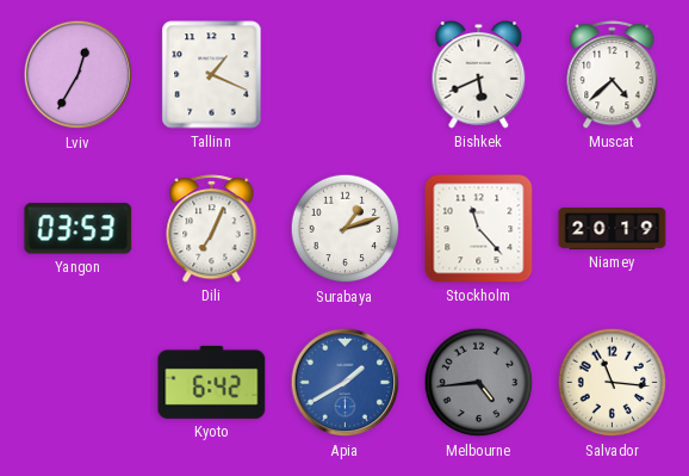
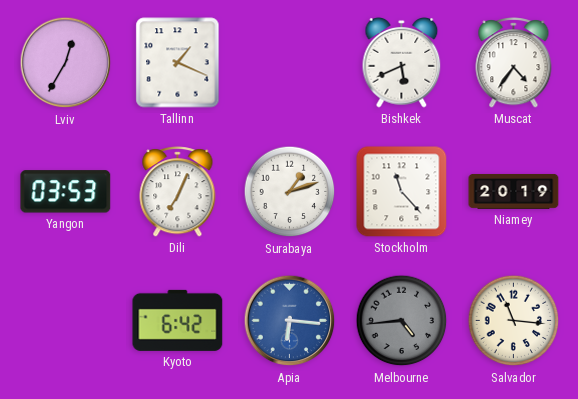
Muscat: 4:38 -> 4:36 (514, 63)
Apia: 1:40 -> 6:16 (290, 321)
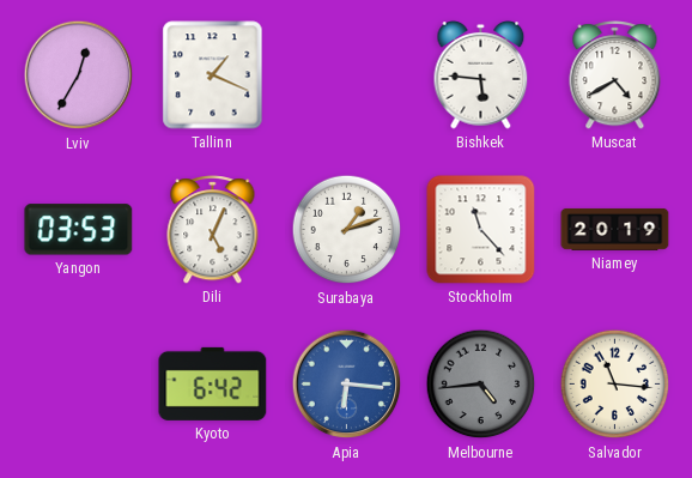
Bishkek: 5:41 -> 5:46 (481, 75)
Muscat: 4:36 -> 4:40 (615, 75)
Dili: 7:04 -> 5:04 (213, 230)
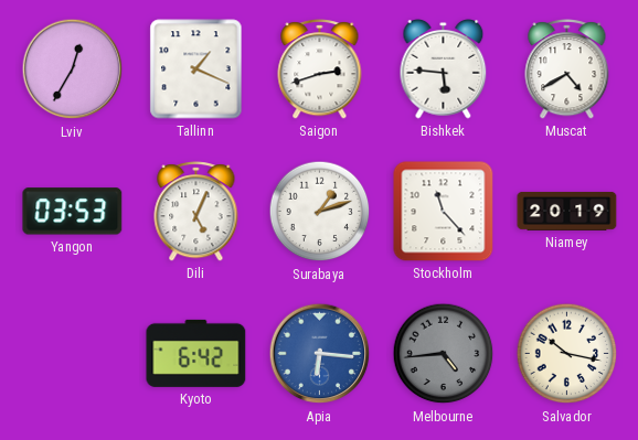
Saigon: none -> 2:42 (320, 69)
Salvador: 11:16 -> 10:17 (567, 354)
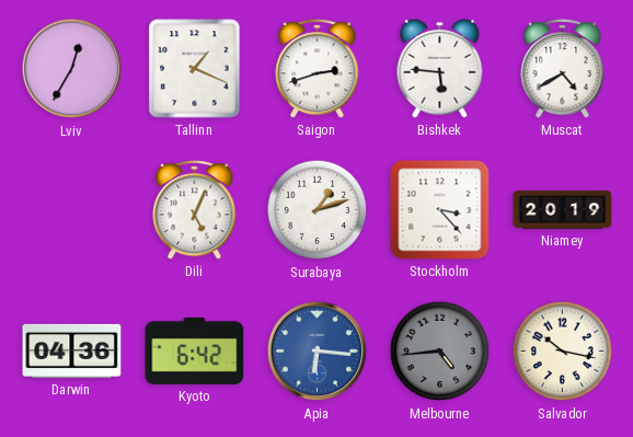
Yangon: 03:53 -> none (73, 212)
Stockholm: 11:23 -> 3:23 (440, 210)
Darwin: none -> 04:36 (72, 350)
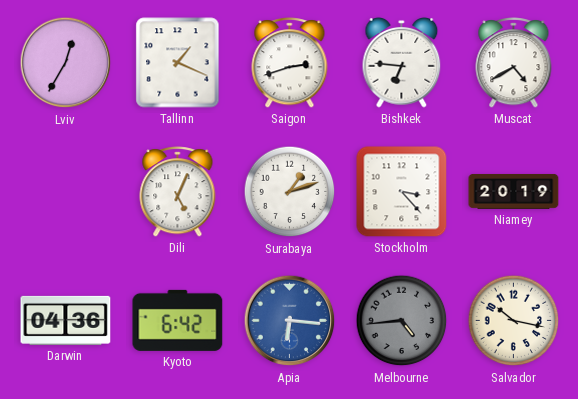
Bishkek: 5:46 -> 6:46 (402, 63)
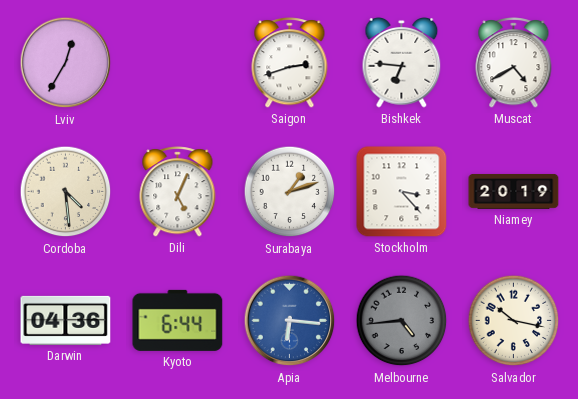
Tallinn: 1:19 -> none (178, 63)
Cordoba: none -> 4:29 (66, 192)
Kyoto: 6:42 -> 6:44 (178, 320)
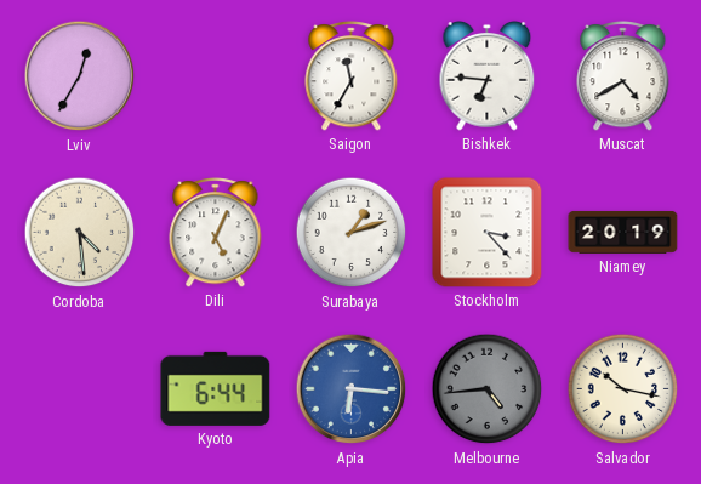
Saigon: 2:42 -> 11:35 (352, 76)
Darwin: 04:36 -> none (66, 320)
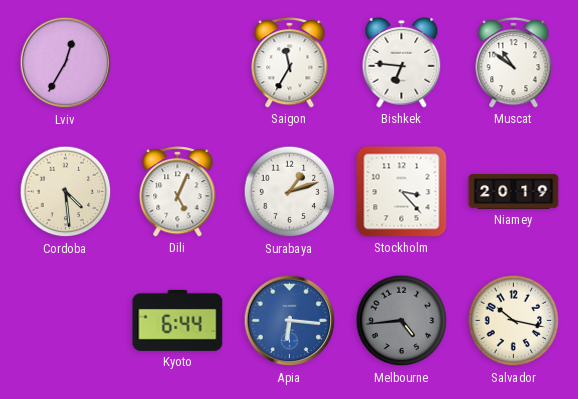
Muscat: 4:40 -> 10:51 (514, 63)
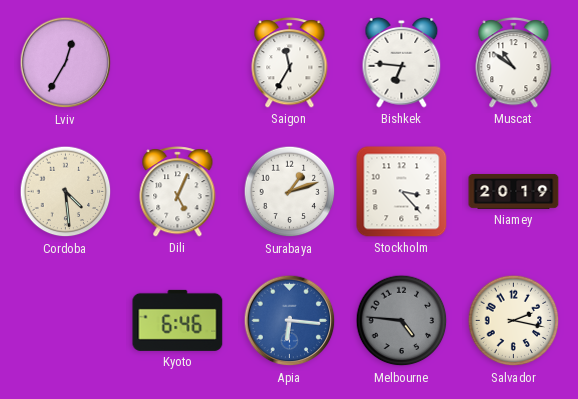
Kyoto: 6:44 -> 6:46 (178, 320)
Melbourne: 4:44 -> 4:46 (402, 321)
Salvador: 10:17 -> 2:17 (514, 321)
